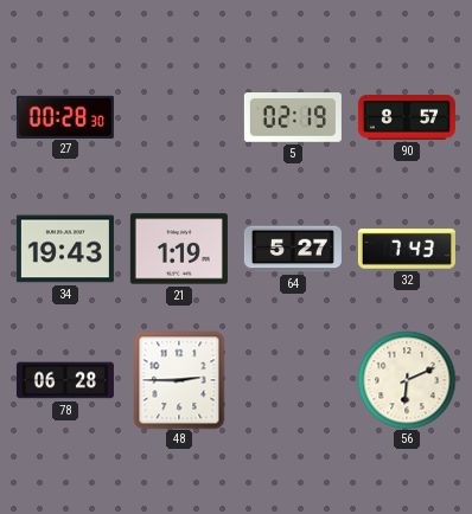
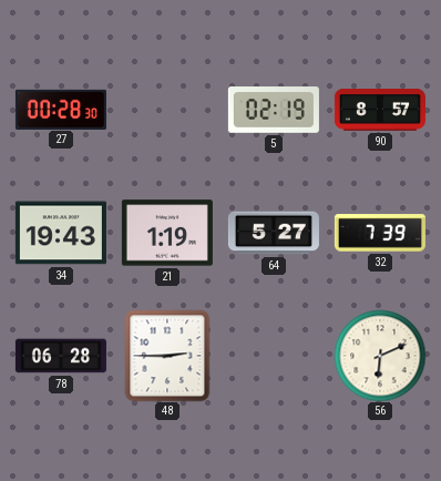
32: 7:43 -> 7:39 (380, 233)
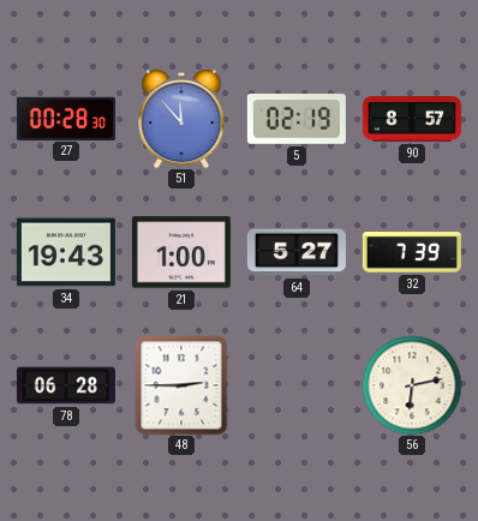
51: none -> 11:53 (181, 119)
21: 1:19 -> 1:00 (181, 252)
56: 6:11 -> 6:13 (412, 385)
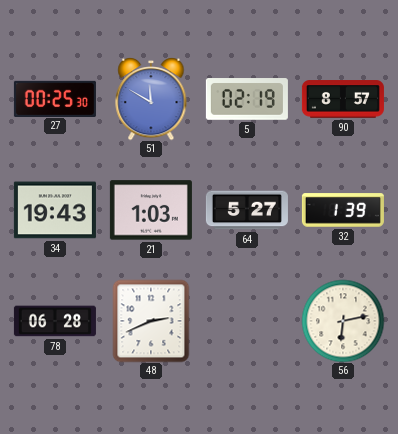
27: 00:28 -> 00:25 (55, 98)
51: 11:53 -> 11:50 (151, 99)
21: 1:00 -> 1:03 (151, 210)
32: 7:39 -> 1:39 (343, 210)
48: 2:45 -> 2:41 (151, 321)
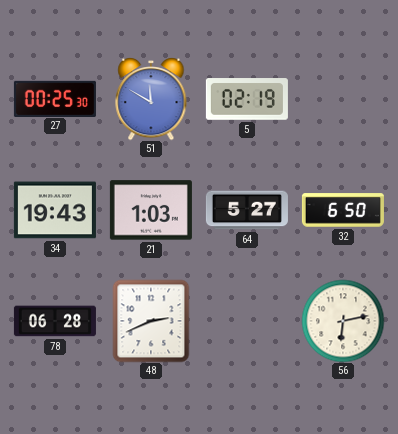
90: 8:57 -> none (343, 99)
32: 1:39 -> 6:50 (343, 210)
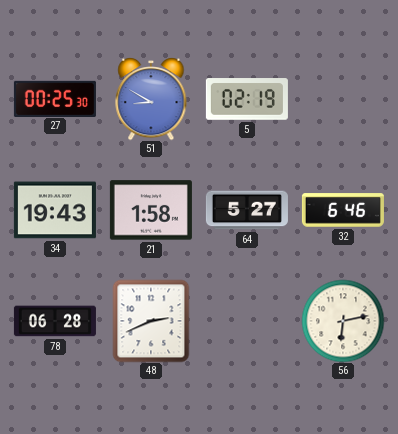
51: 11:50 -> 8:50 (151, 99)
21: 1:03 -> 1:58 (151, 210)
32: 6:50 -> 6:46 (343, 210)
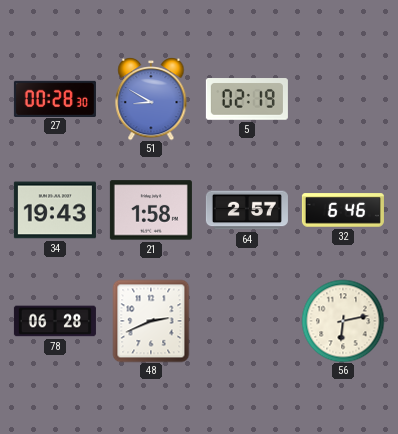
27: 00:25 -> 00:28 (55, 98)
64: 5:27 -> 2:57 (247, 210)
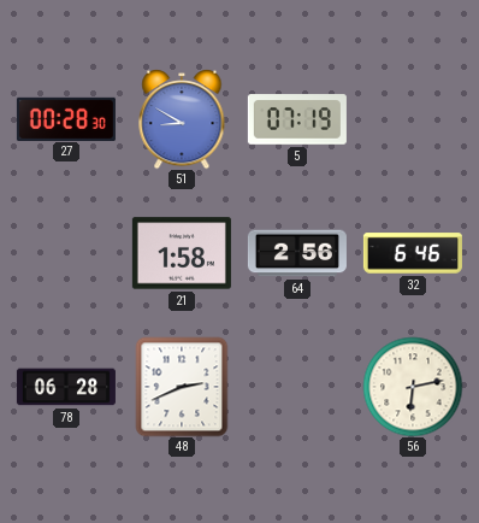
5: 02:19 -> 07:19 (297, 119)
34: 19:43 -> none (55, 210)
64: 2:57 -> 2:56 (297, 253)
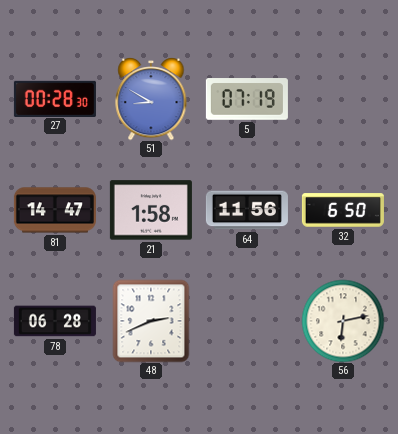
81: none -> 14:47 (55, 210)
64: 2:56 -> 11:56 (247, 210)
32: 6:46 -> 6:50 (343, 210)
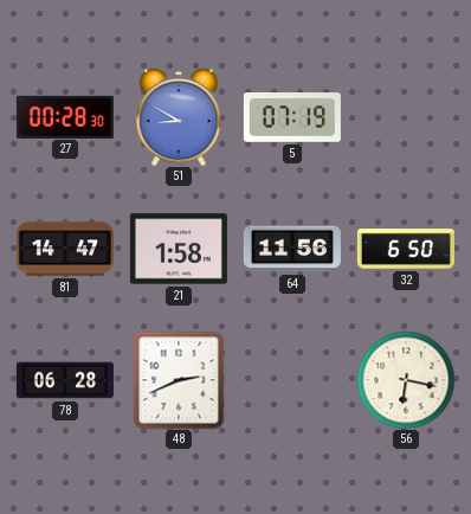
56: 6:13 -> 6:17 (406, 380)
